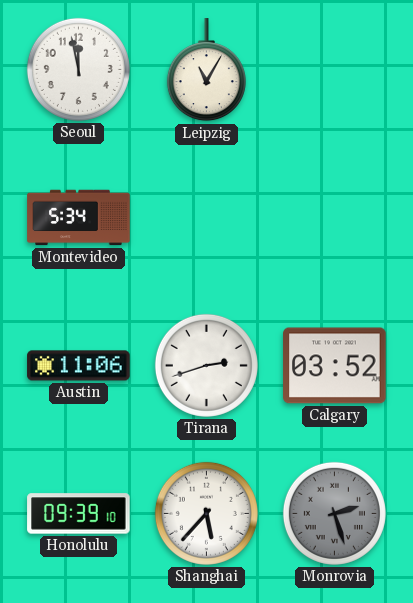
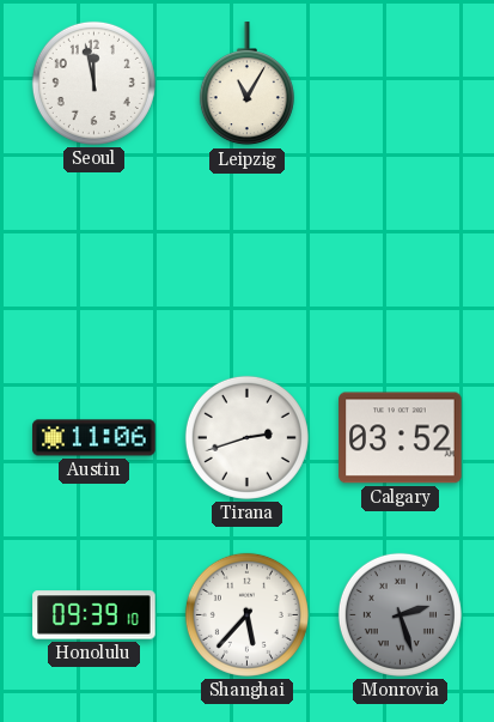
Montevideo: 5:34 -> none (79, 218)
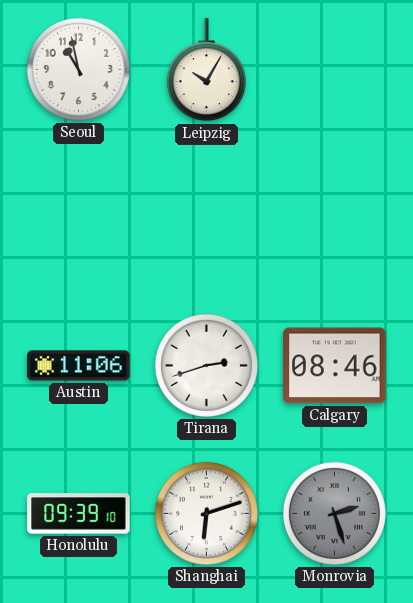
Seoul: 11:58 -> 10:58 (78, 69)
Leipzig: 11:05 -> 10:05 (206, 70)
Calgary: 03:52 -> 08:46 (335, 366)
Shanghai: 5:37 -> 6:12 (206, 513)
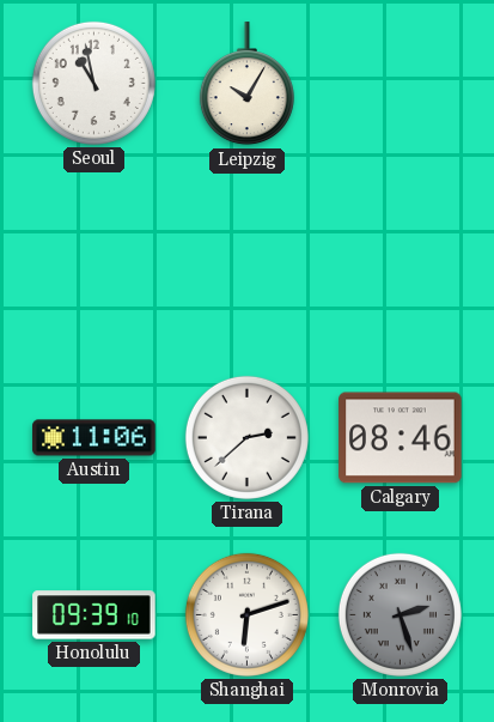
Tirana: 2:42 -> 2:38 (246, 437)
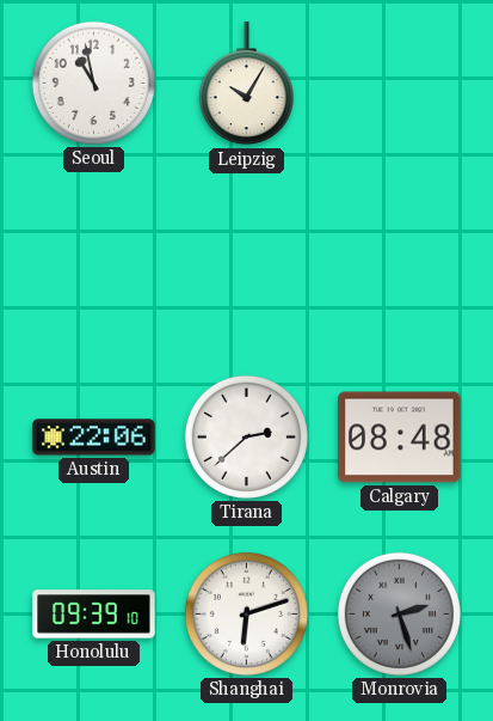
Austin: 11:06 -> 22:06 (94, 438)
Calgary: 08:46 -> 08:48 (400, 438)
